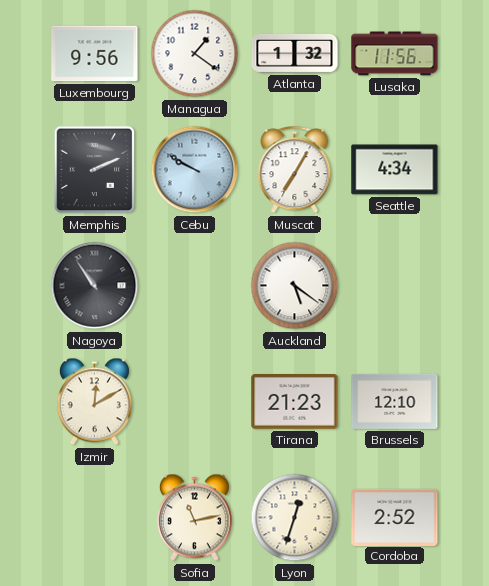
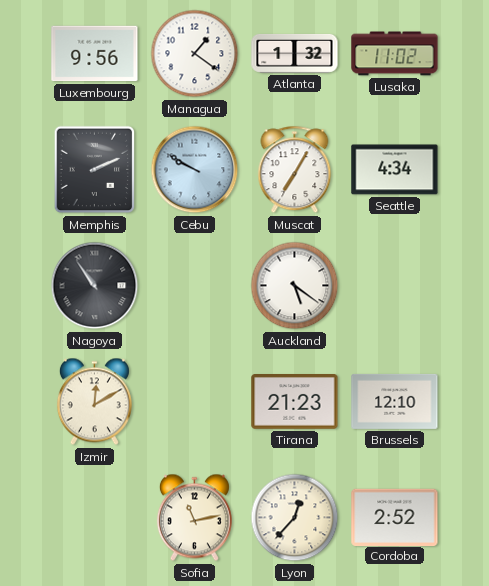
Lusaka: 11:56 -> 11:02 (395, 54)
Lyon: 12:33 -> 12:37 (295, 518)
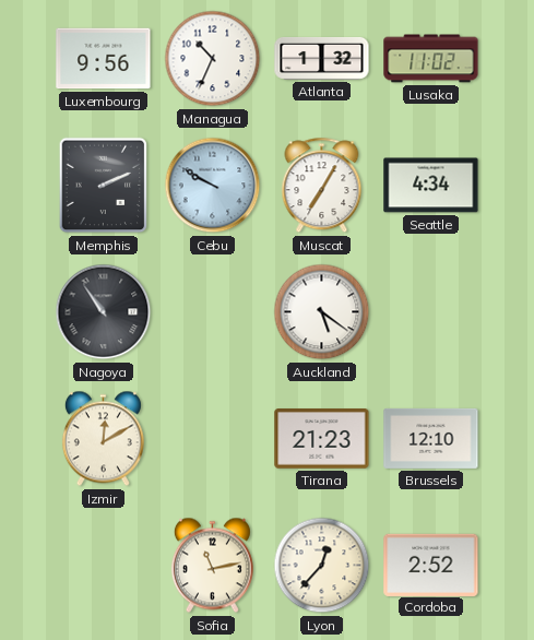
Managua: 1:21 -> 10:34 (213, 59)
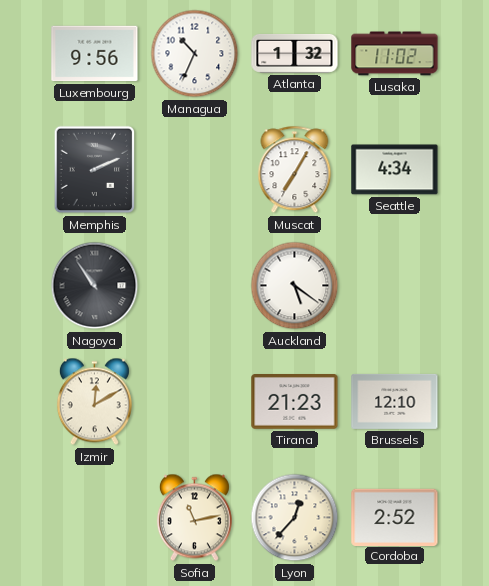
Cebu: 9:50 -> none (213, 186)
